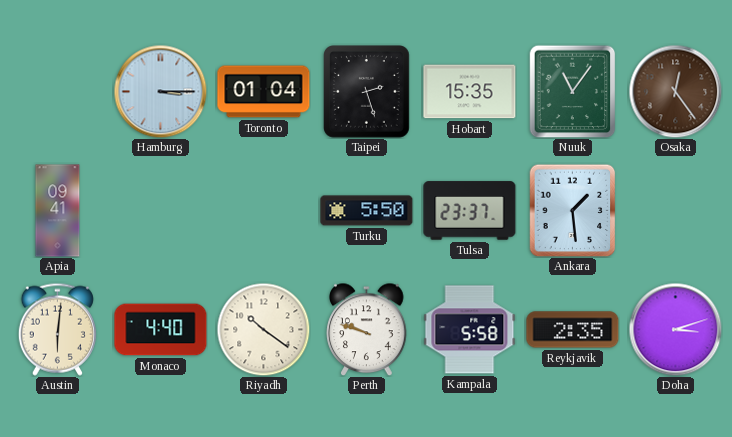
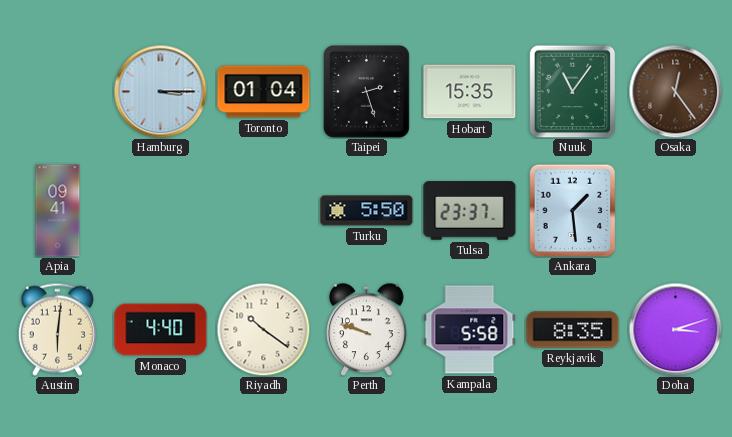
Reykjavik: 2:35 -> 8:35 (573, 330)
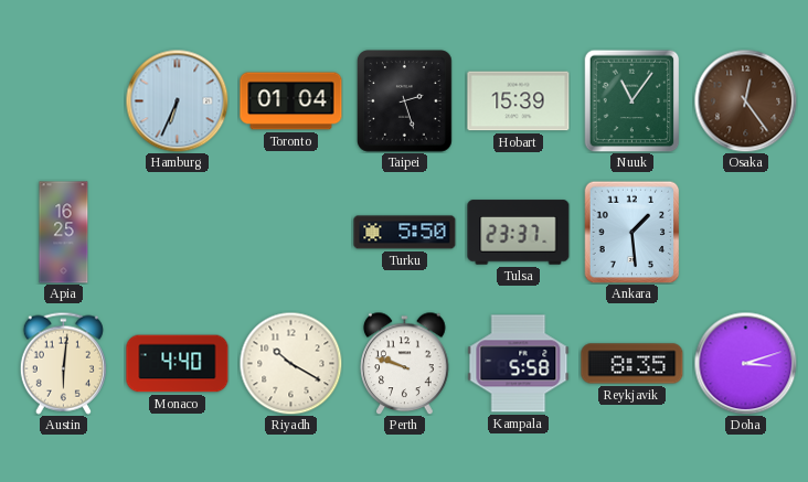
Hamburg: 3:15 -> 6:34 (177, 100)
Hobart: 15:35 -> 15:39 (519, 101)
Apia: 09:41 -> 16:25 (64, 233)
Riyadh: 10:21 -> 10:20 (290, 363)
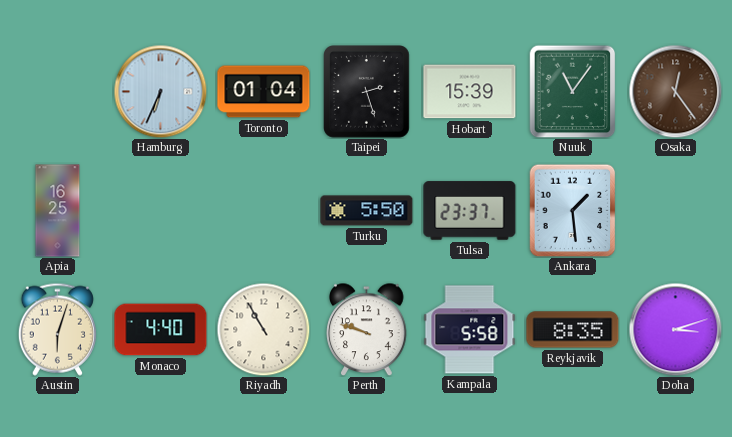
Austin: 6:01 -> 6:03 (57, 329)
Riyadh: 10:20 -> 10:55 (263, 329)
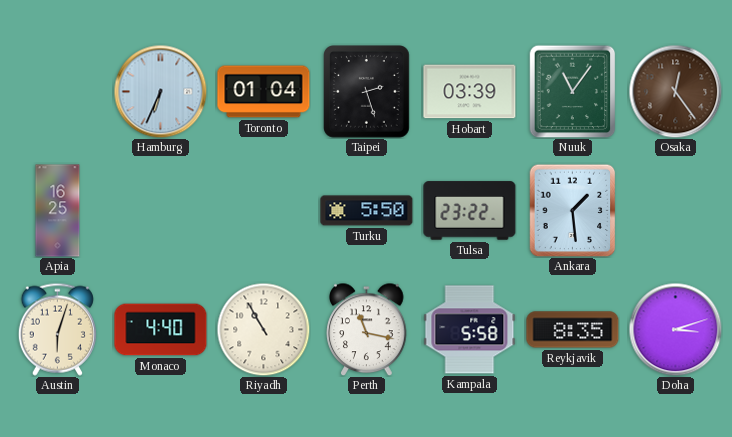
Hobart: 15:39 -> 03:39 (470, 92)
Tulsa: 23:37 -> 23:22 (470, 211)
Perth: 9:48 -> 11:17 (367, 329)
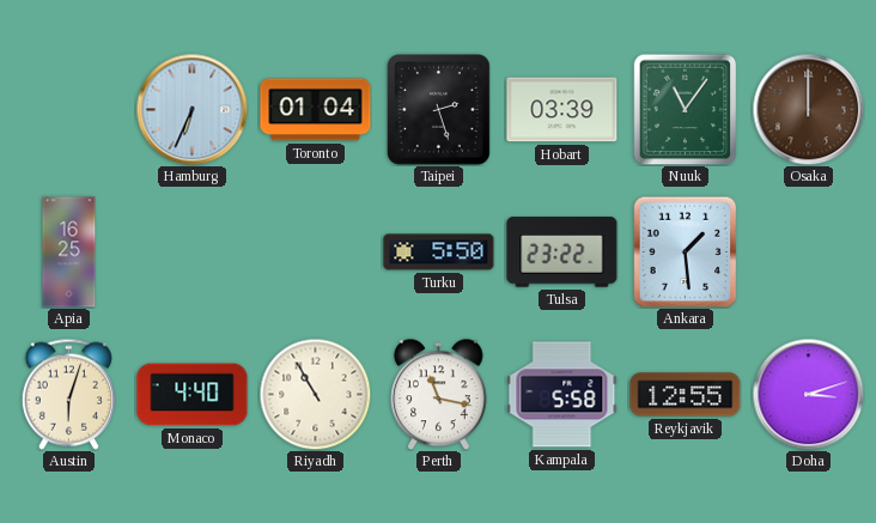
Osaka: 12:24 -> 12:00 (808, 109)
Reykjavik: 8:35 -> 12:55 (686, 395)
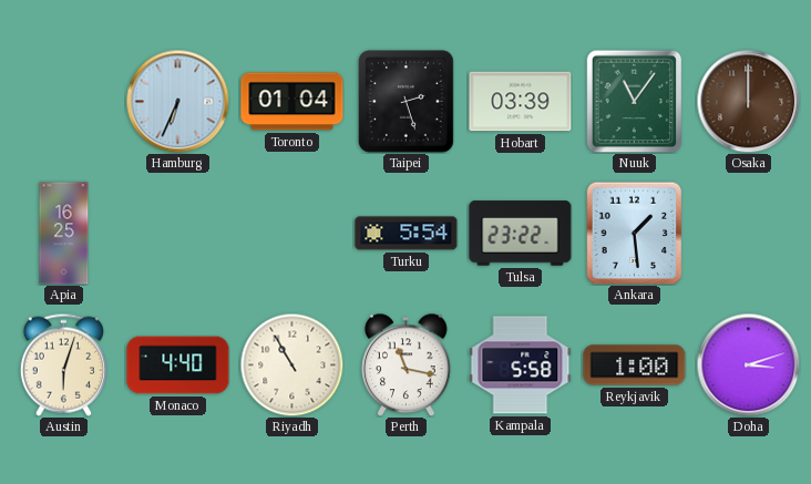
Turku: 5:50 -> 5:54 (407, 234)
Reykjavik: 12:55 -> 1:00 (635, 365)
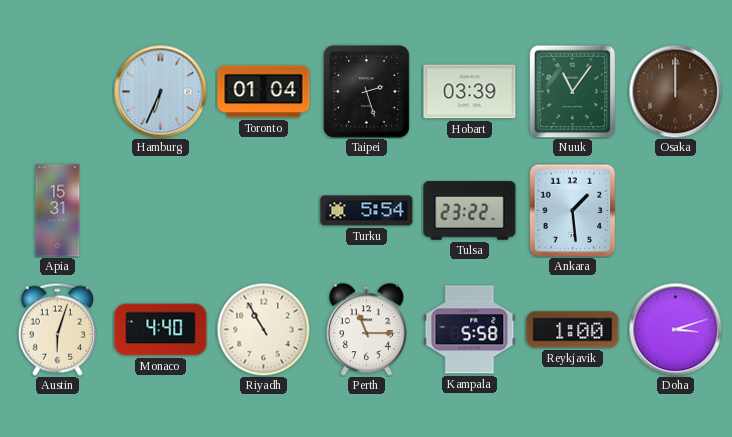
Apia: 16:25 -> 15:31 (58, 211)
Perth: 11:17 -> 11:15 (367, 329)
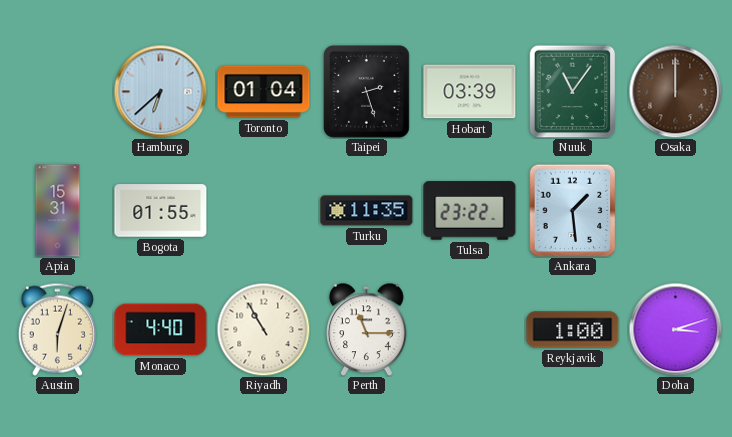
Hamburg: 6:34 -> 6:38 (160, 91)
Bogota: none -> 01:55 (161, 211)
Turku: 5:54 -> 11:35 (367, 211)
Kampala: 5:58 -> none (470, 330)
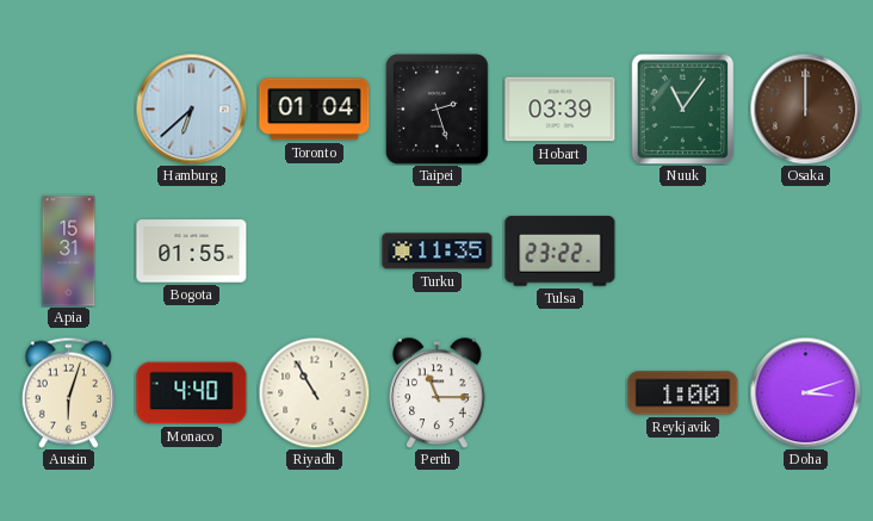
Ankara: 1:29 -> none (573, 210)
